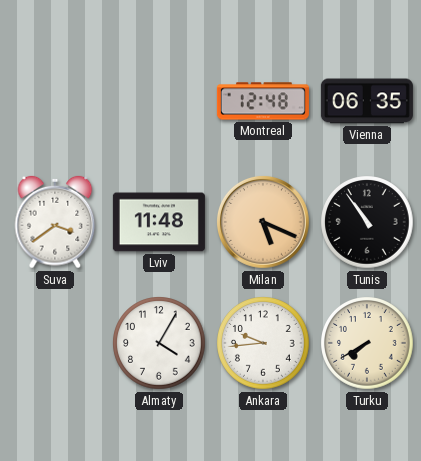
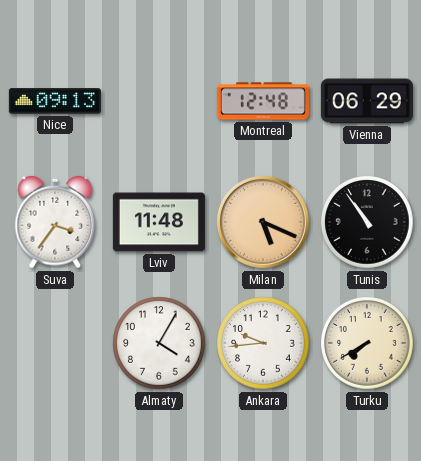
Nice: none -> 09:13 (55, 101)
Vienna: 06:35 -> 06:29 (367, 101)
Suva: 3:39 -> 3:36 (55, 222)
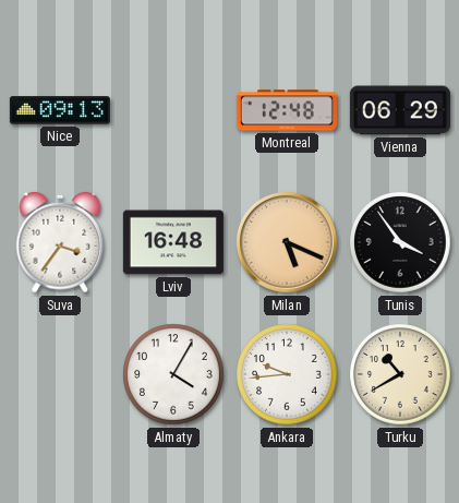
Lviv: 11:48 -> 16:48 (173, 242)
Tunis: 10:54 -> 3:54 (400, 242)
Turku: 7:40 -> 10:40 (400, 374)
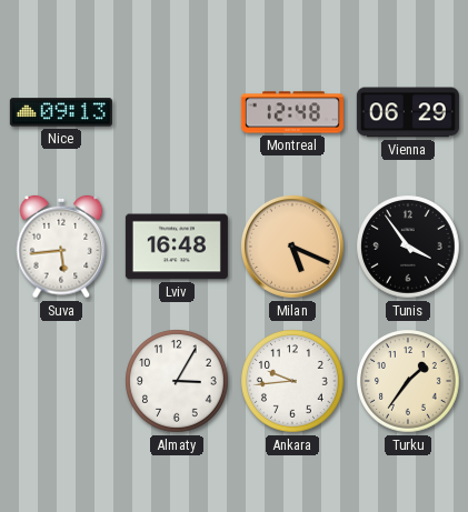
Suva: 3:36 -> 5:44 (61, 247)
Almaty: 4:05 -> 3:05 (177, 381)
Turku: 10:40 -> 1:36 (408, 381)
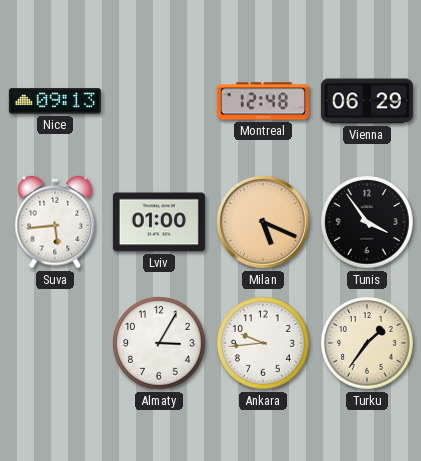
Lviv: 16:48 -> 01:00 (159, 222)
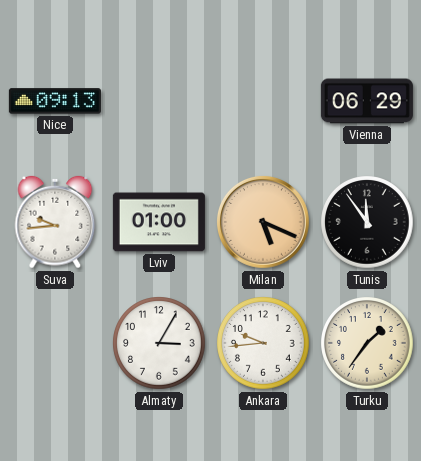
Montreal: 12:48 -> none (263, 101)
Suva: 5:44 -> 9:44 (55, 222)
Tunis: 3:54 -> 11:54 (367, 222)
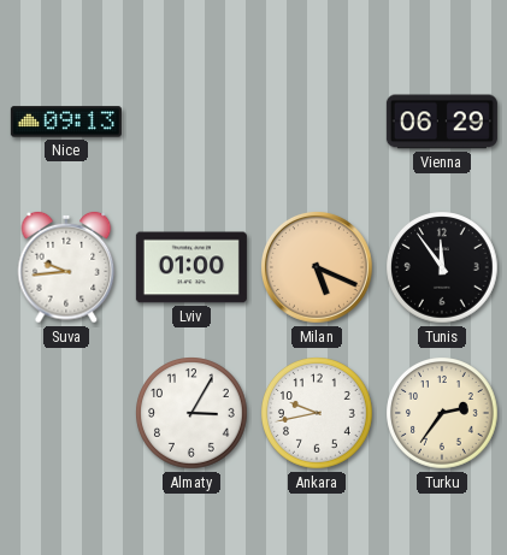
Ankara: 9:44 -> 9:43 (317, 413)
Turku: 1:36 -> 2:36 (442, 413)
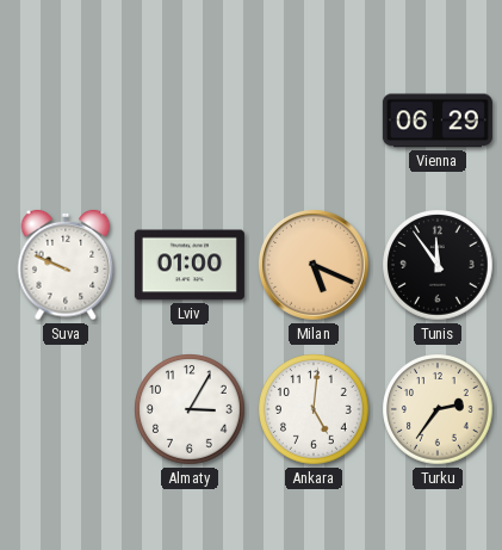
Nice: 09:13 -> none (66, 122)
Suva: 9:44 -> 9:49 (66, 265)
Ankara: 9:43 -> 5:01 (314, 409)
